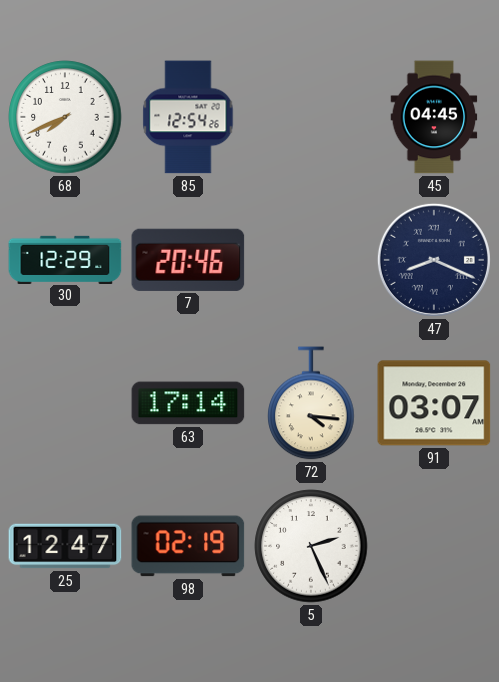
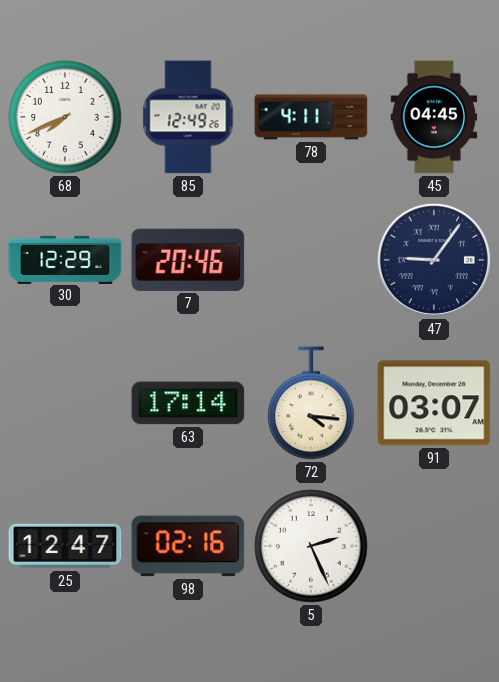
85: 12:54 -> 12:49 (188, 117)
78: none -> 4:11 (311, 117)
47: 8:19 -> 9:06 (434, 260)
98: 02:19 -> 02:16 (188, 546)
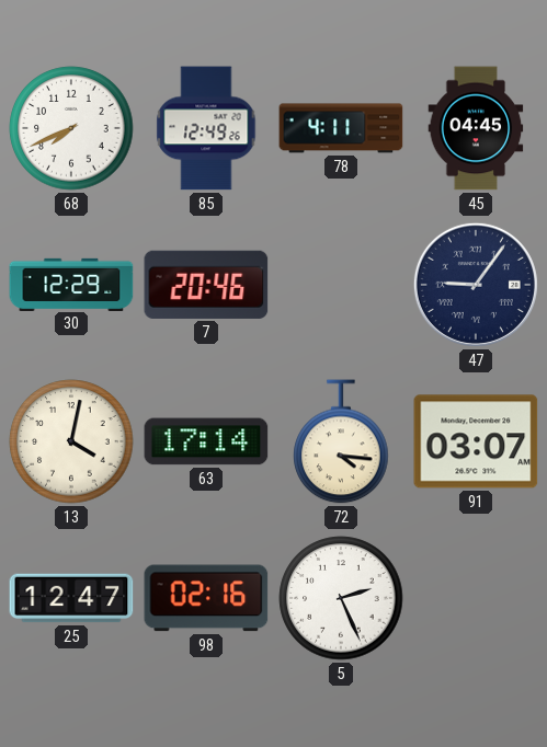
13: none -> 4:02 (71, 441)
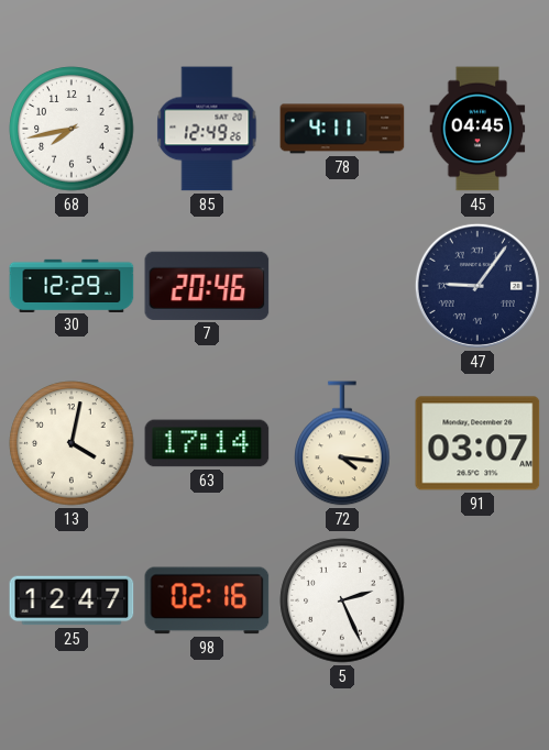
68: 7:41 -> 7:43 (72, 129)
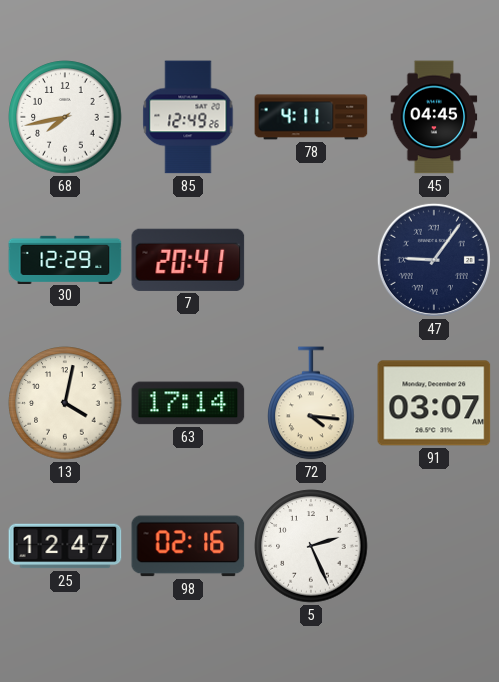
7: 20:46 -> 20:41 (188, 260)
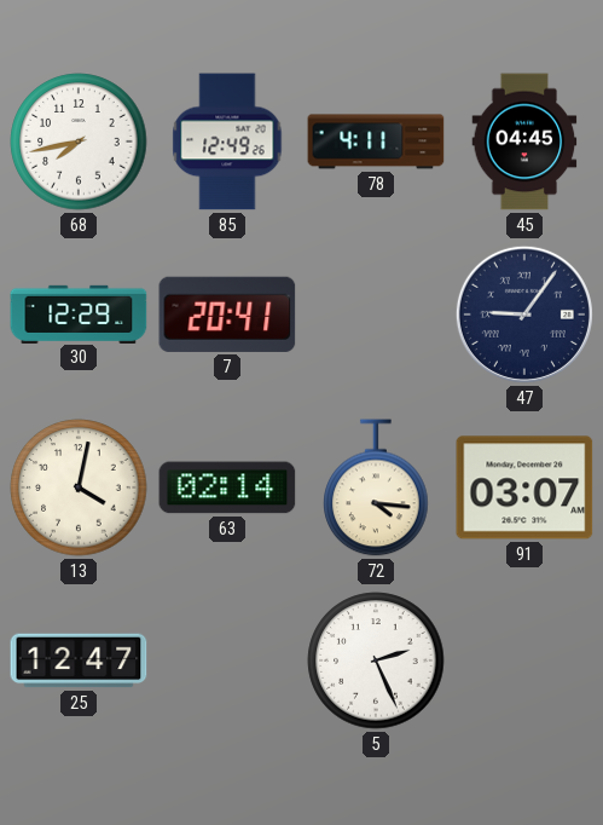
63: 17:14 -> 02:14 (227, 487)
98: 02:16 -> none (188, 546)
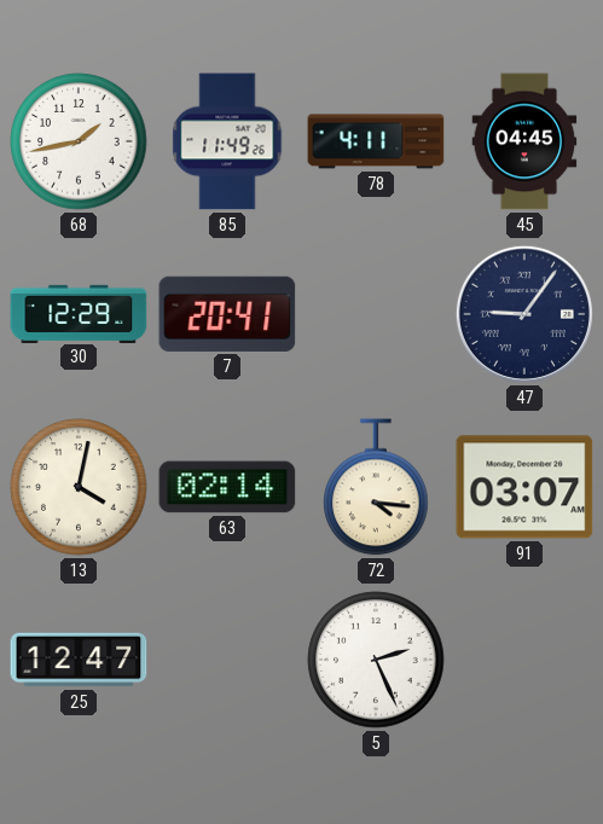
68: 7:43 -> 1:43 (79, 141)
85: 12:49 -> 11:49 (227, 141)
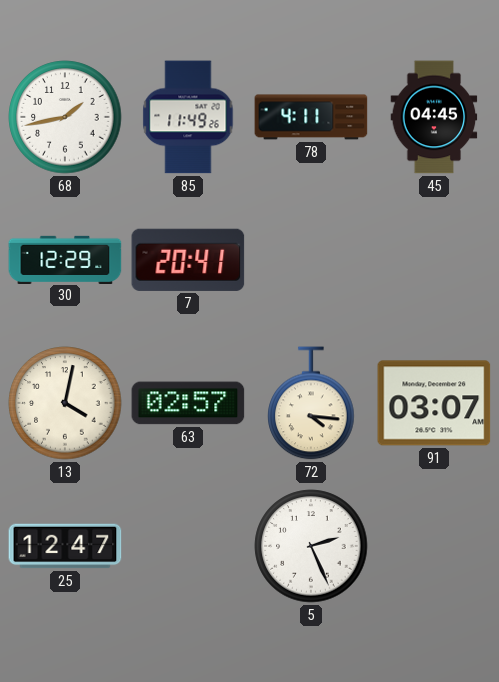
47: 9:06 -> none (524, 314)
63: 02:14 -> 02:57 (188, 403)
